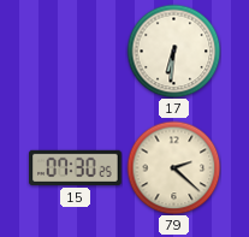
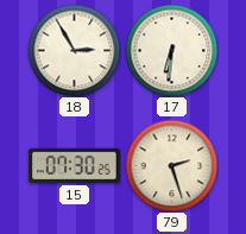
18: none -> 2:55 (74, 50)
79: 2:22 -> 2:27 (171, 165)
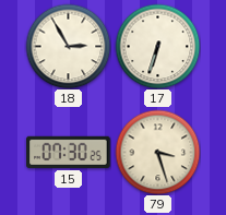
17: 6:31 -> 6:33 (157, 46)
79: 2:27 -> 3:27 (157, 152)
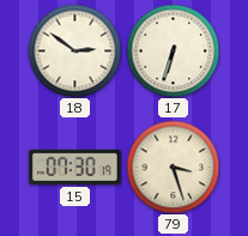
18: 2:55 -> 2:51 (74, 50)
15: 07:30:25 -> 07:30:19 (75, 167)
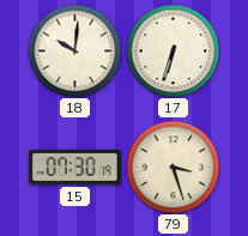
18: 2:51 -> 10:01 (74, 50)
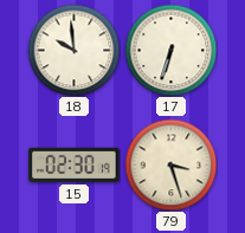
18: 10:01 -> 9:59 (73, 50)
15: 07:30 -> 02:30 (75, 164)
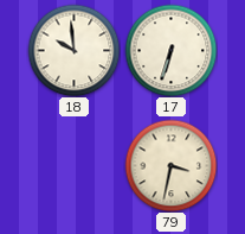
15: 02:30 -> none (75, 164)
79: 3:27 -> 3:32 (170, 165)
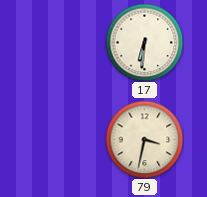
18: 9:59 -> none (73, 50)
17: 6:33 -> 6:31 (144, 42)
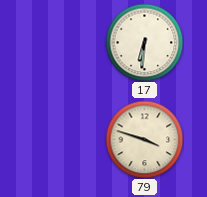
79: 3:32 -> 3:48 (144, 139)
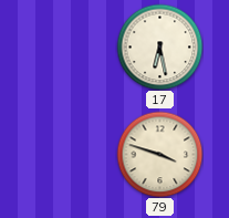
17: 6:31 -> 6:28 (159, 46)
